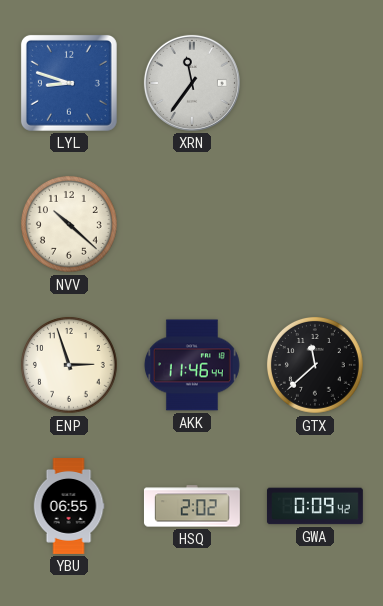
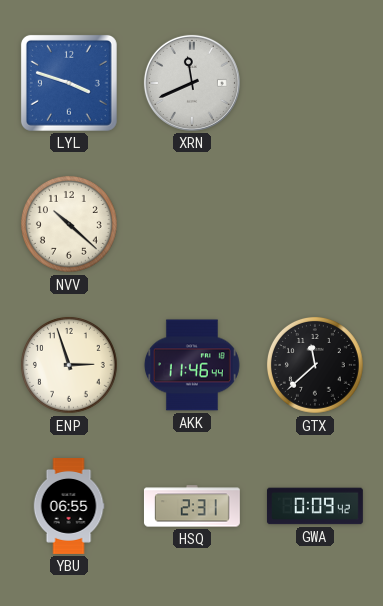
LYL: 8:48 -> 3:48 (69, 83)
XRN: 11:36 -> 11:41 (192, 83)
HSQ: 2:02 -> 2:31 (192, 506)
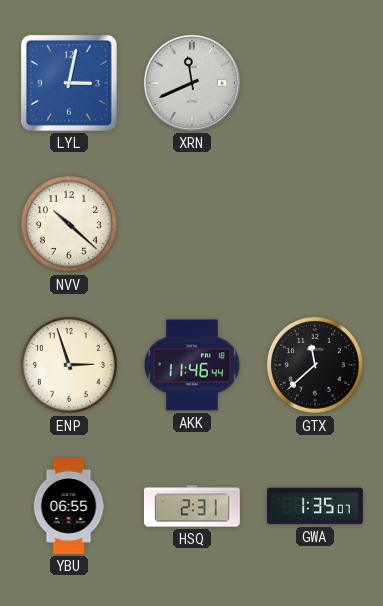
LYL: 3:48 -> 3:02 (69, 83)
GWA: 0:09 -> 1:35 (315, 506)
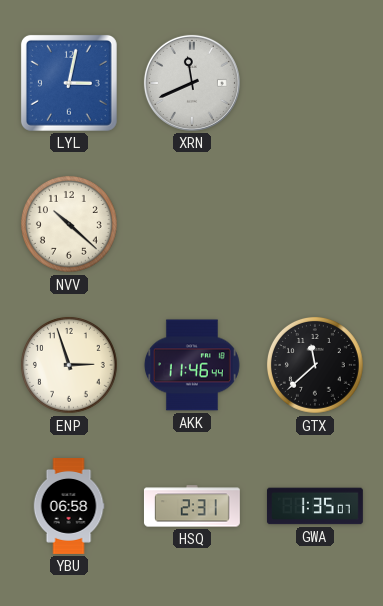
YBU: 06:55 -> 06:58 (69, 507)
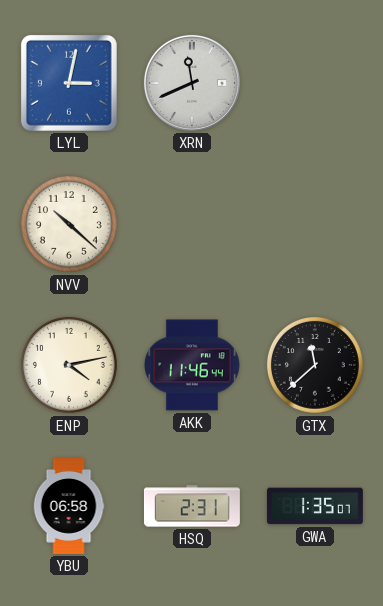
ENP: 2:57 -> 4:13 (69, 365)
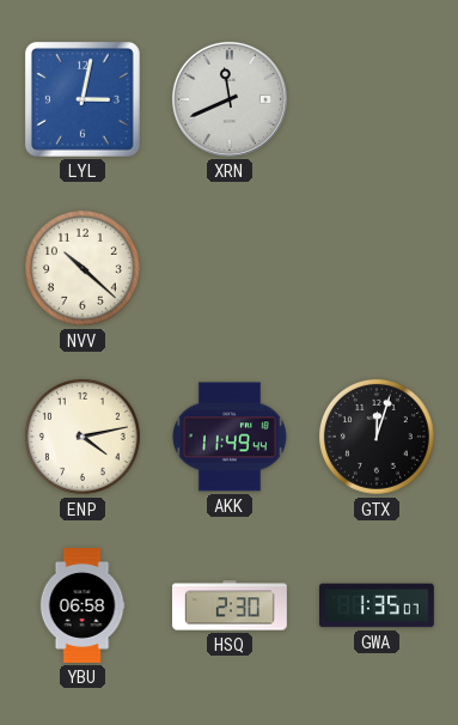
AKK: 11:46 -> 11:49 (230, 437)
GTX: 11:38 -> 12:03 (377, 437)
HSQ: 2:31 -> 2:30 (230, 605)
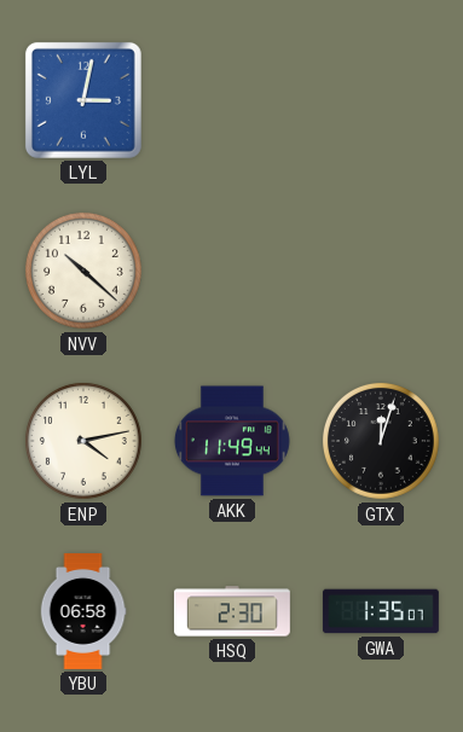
XRN: 11:41 -> none (230, 99)
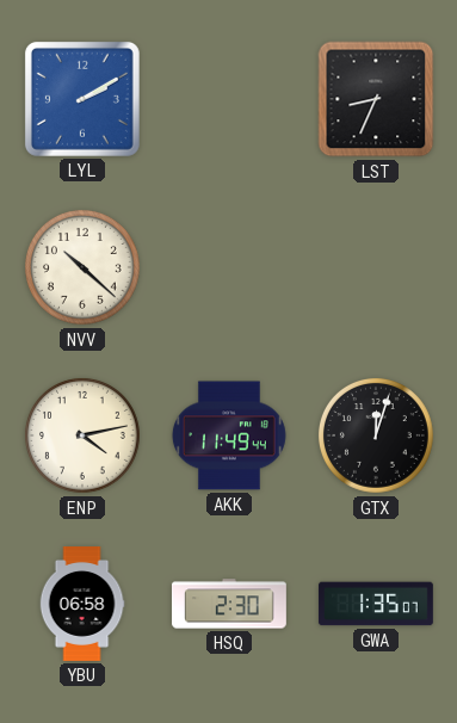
LYL: 3:02 -> 2:10 (82, 99)
LST: none -> 8:34 (376, 99)
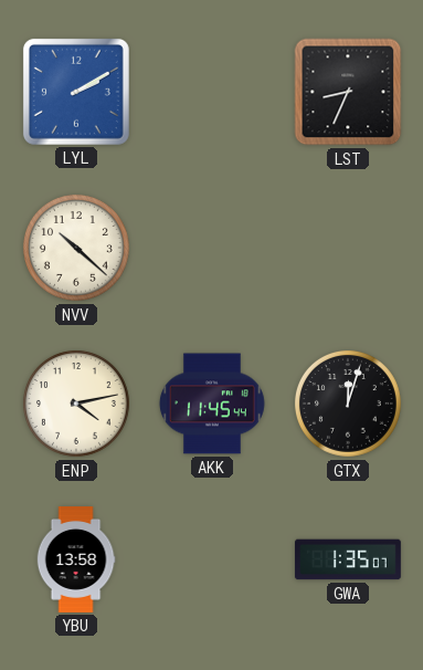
AKK: 11:49 -> 11:45 (212, 404)
YBU: 06:58 -> 13:58 (76, 561)
HSQ: 2:30 -> none (229, 604)
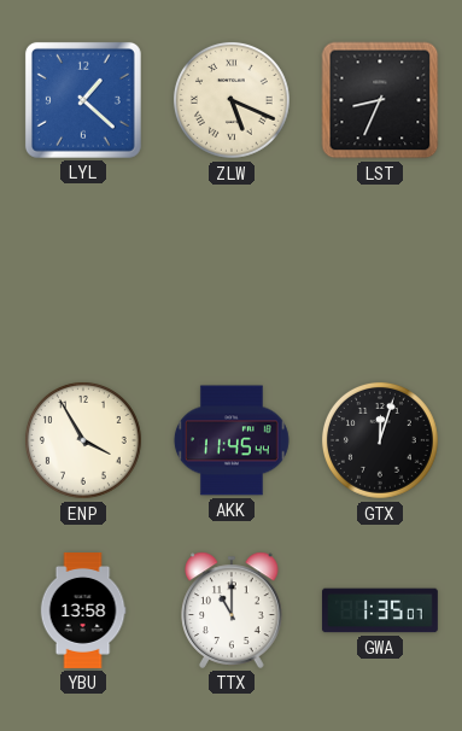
LYL: 2:10 -> 1:22 (83, 100)
ZLW: none -> 5:19 (232, 100)
NVV: 10:22 -> none (76, 248)
ENP: 4:13 -> 3:55 (83, 440)
TTX: none -> 11:00 (232, 610)
